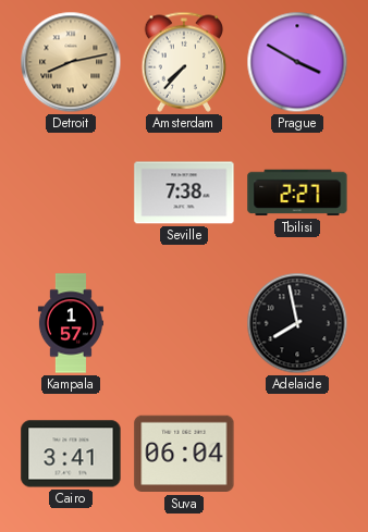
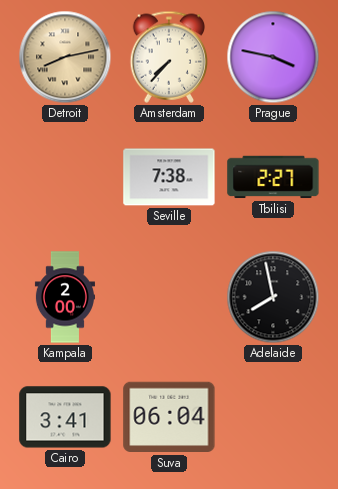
Prague: 3:50 -> 3:47 (273, 57)
Kampala: 1:57 -> 2:00 (65, 297)
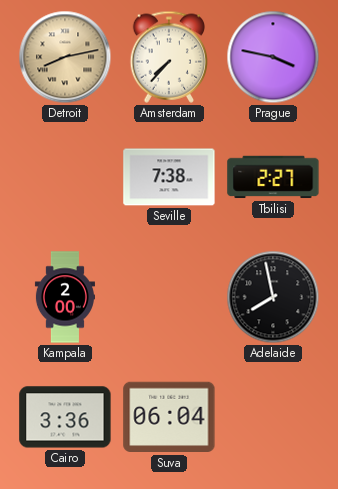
Cairo: 3:41 -> 3:36 (65, 417)
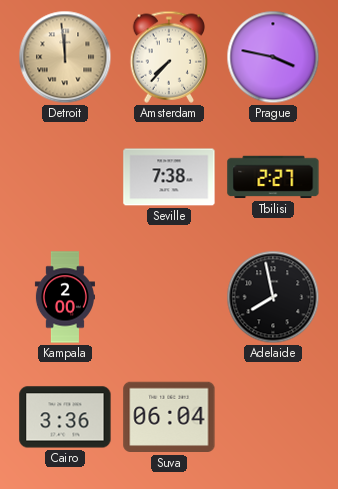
Detroit: 8:13 -> 11:59 (65, 57)
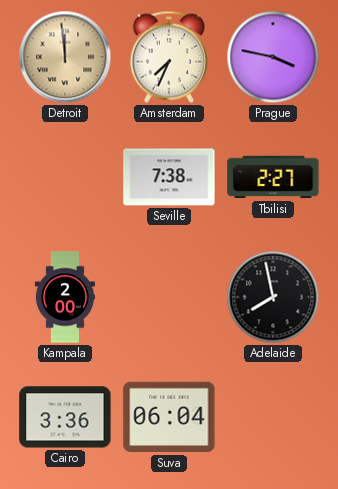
Amsterdam: 7:37 -> 7:34 (169, 57)
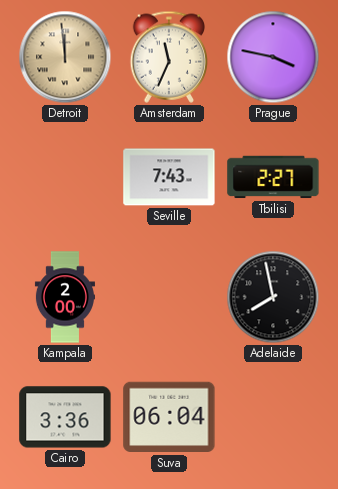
Amsterdam: 7:34 -> 11:34 (169, 57)
Seville: 7:38 -> 7:43 (169, 177)
